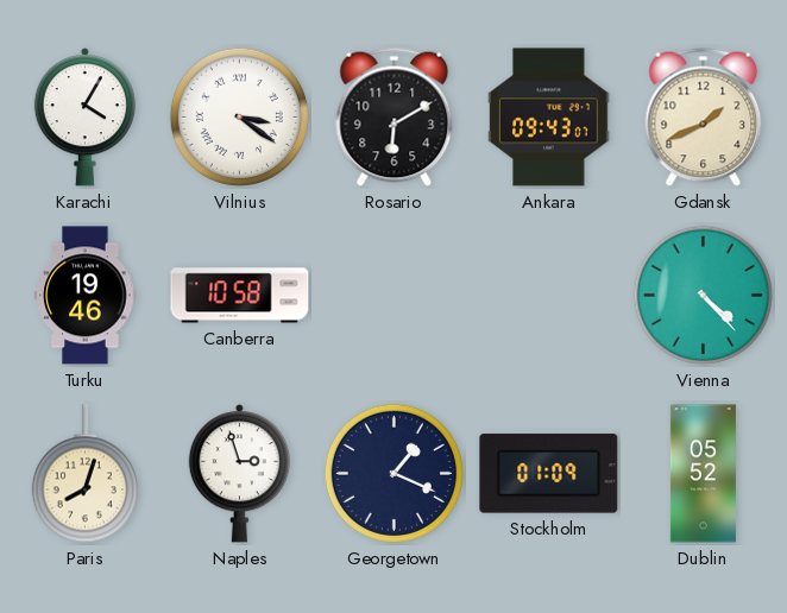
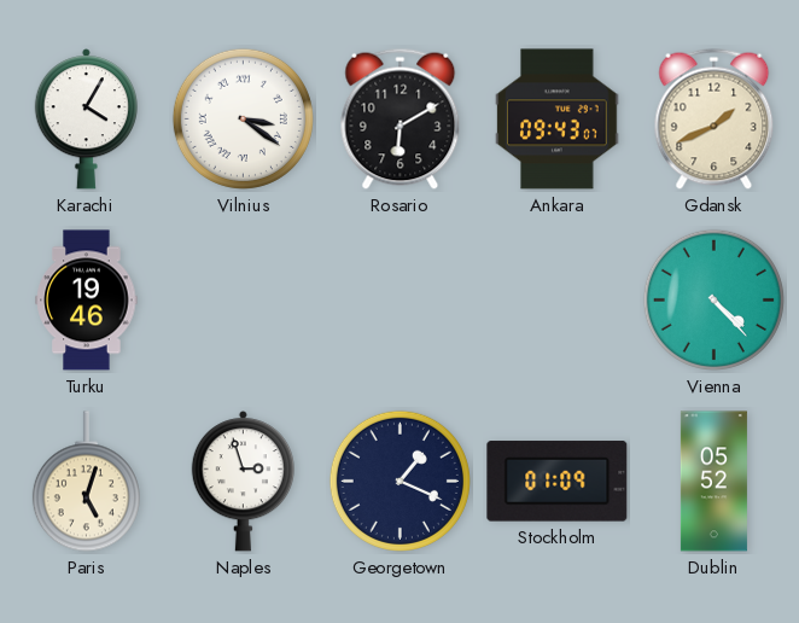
Canberra: 10:58 -> none (240, 296)
Paris: 8:03 -> 5:03 (86, 482)
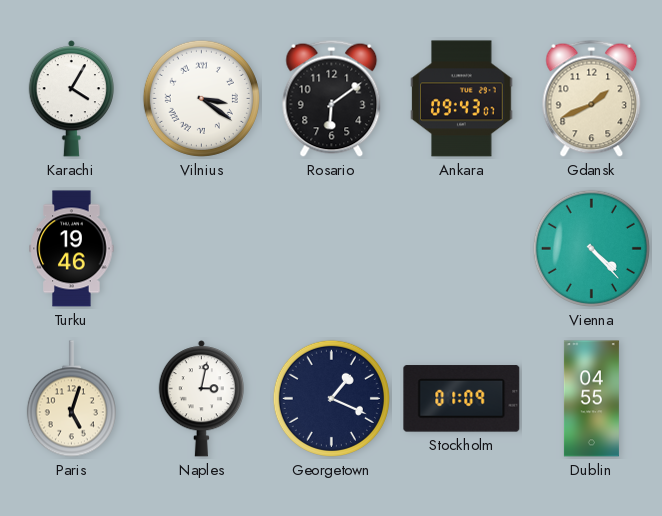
Rosario: 6:10 -> 6:09 (332, 98)
Naples: 2:57 -> 3:02 (201, 399)
Dublin: 05:52 -> 04:55 (591, 399)
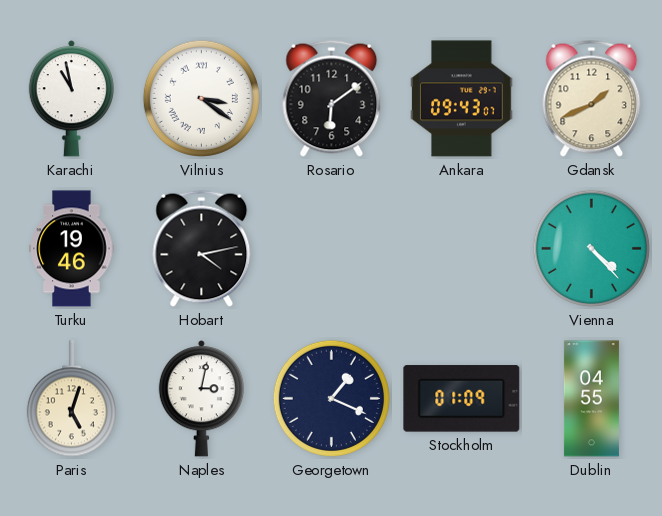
Karachi: 4:05 -> 10:58 (71, 99)
Hobart: none -> 4:13 (202, 248)
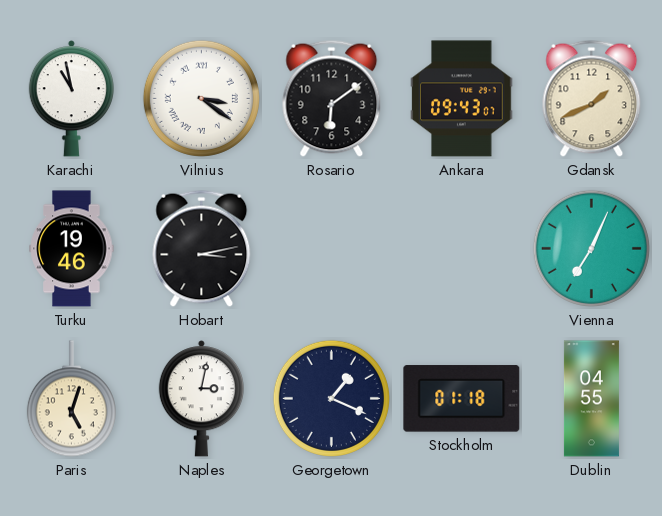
Hobart: 4:13 -> 3:13 (202, 248)
Vienna: 4:23 -> 7:04 (591, 248)
Stockholm: 01:09 -> 01:18 (462, 399)
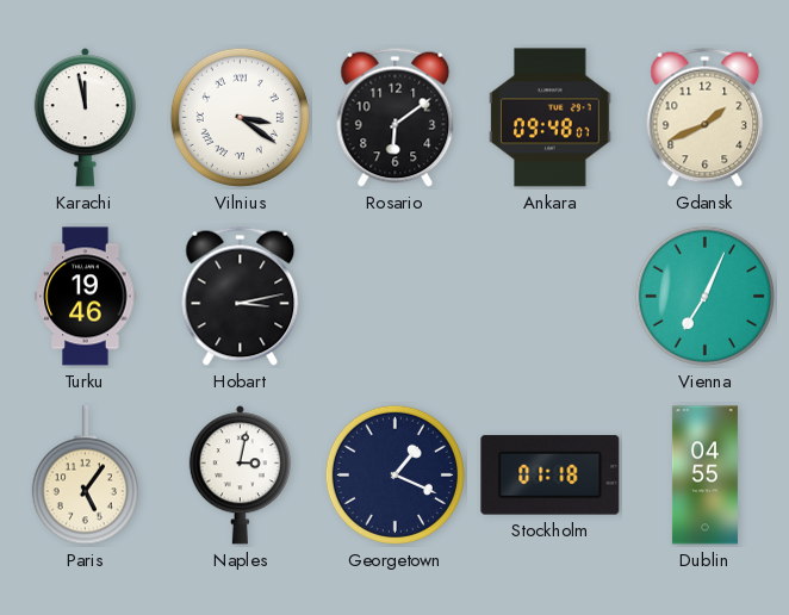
Karachi: 10:58 -> 11:58 (85, 118)
Ankara: 09:43 -> 09:48 (551, 118)
Paris: 5:03 -> 5:06 (85, 476)
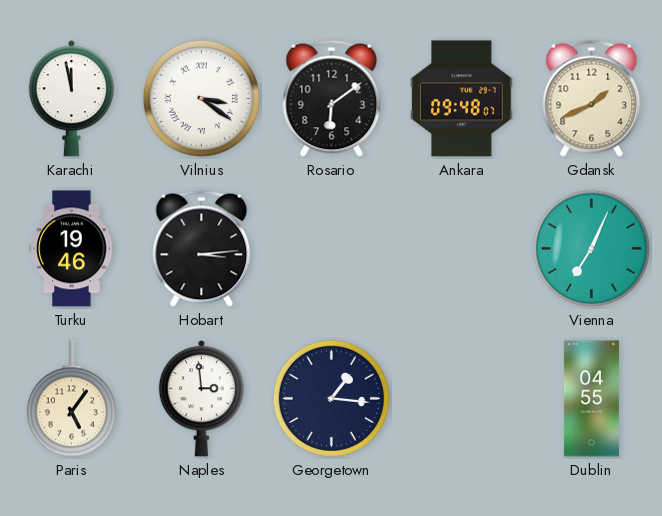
Hobart: 3:13 -> 3:14 (202, 248)
Naples: 3:02 -> 2:59 (201, 399)
Georgetown: 1:19 -> 1:16 (331, 398)
Stockholm: 01:18 -> none (551, 476)
